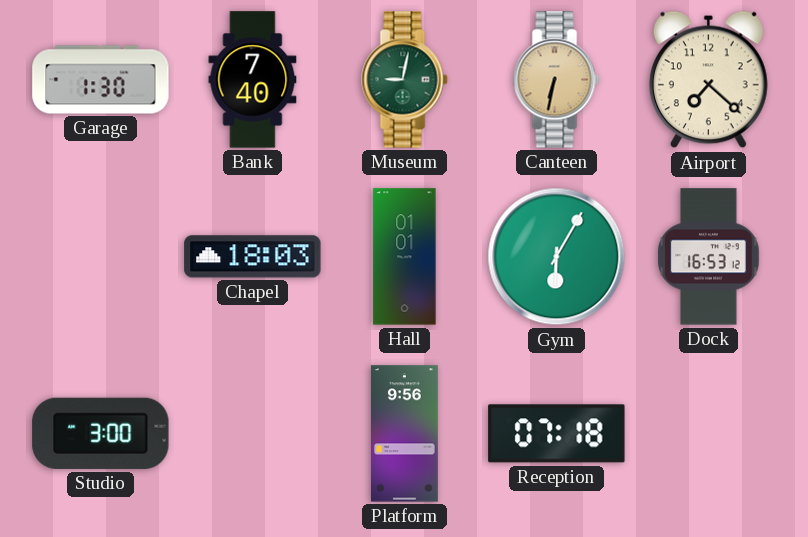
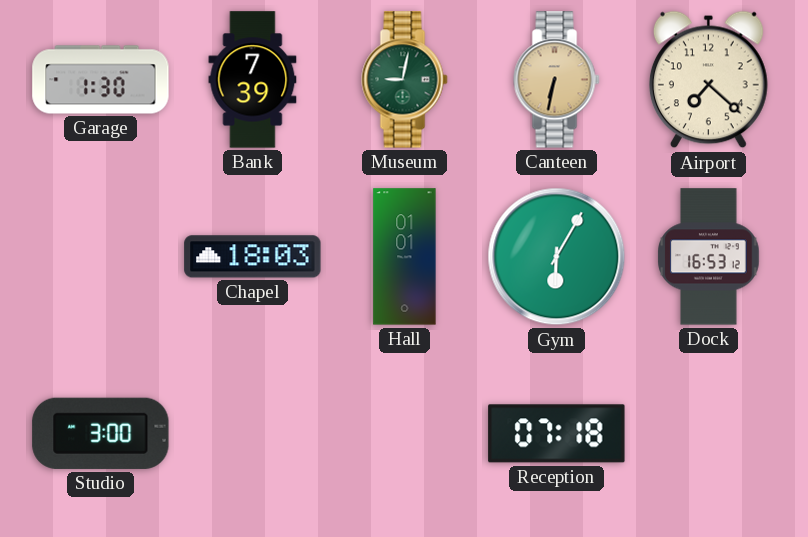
Bank: 7:40 -> 7:39 (253, 80)
Platform: 9:56 -> none (404, 434)
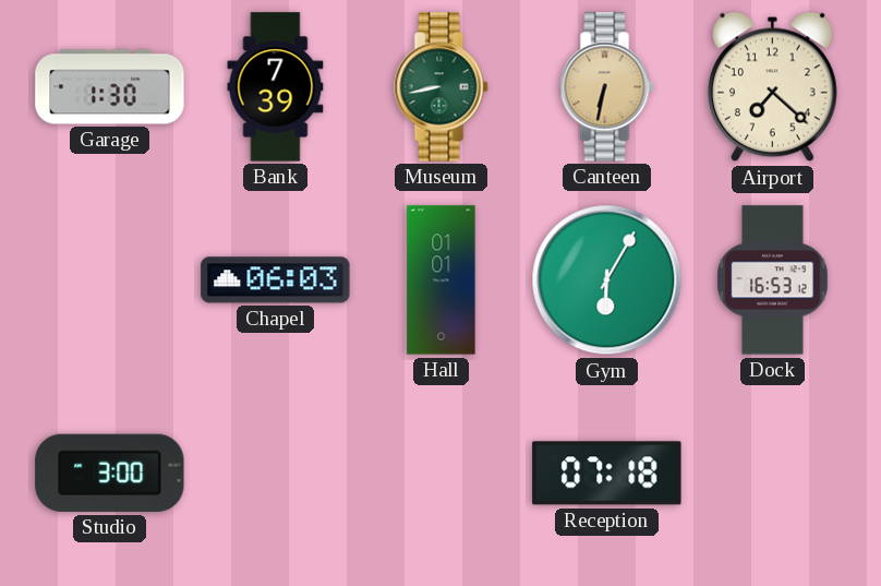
Museum: 9:02 -> 8:43 (442, 87)
Chapel: 18:03 -> 06:03 (276, 280)
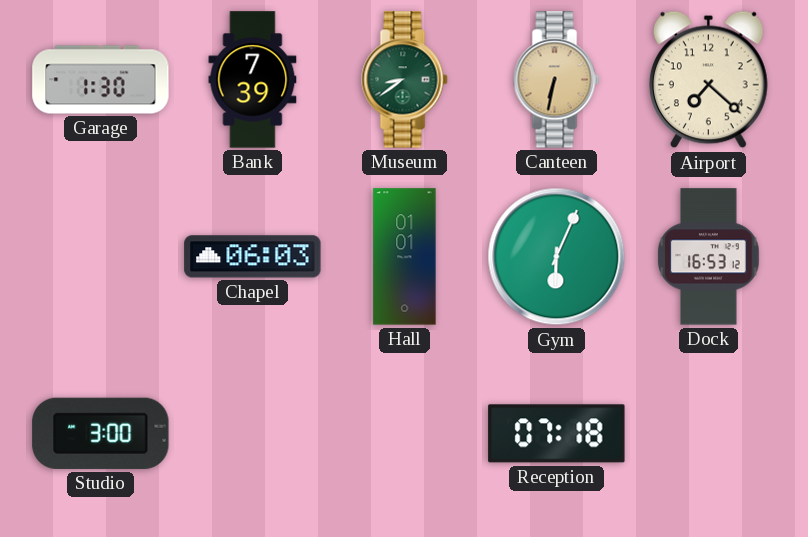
Museum: 8:43 -> 8:39 (405, 80)
Gym: 6:05 -> 6:04 (557, 257)
